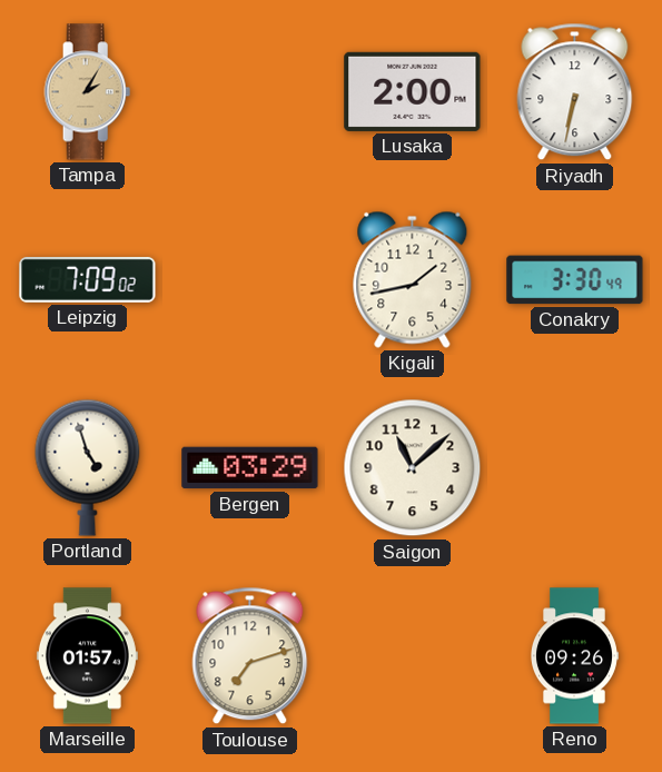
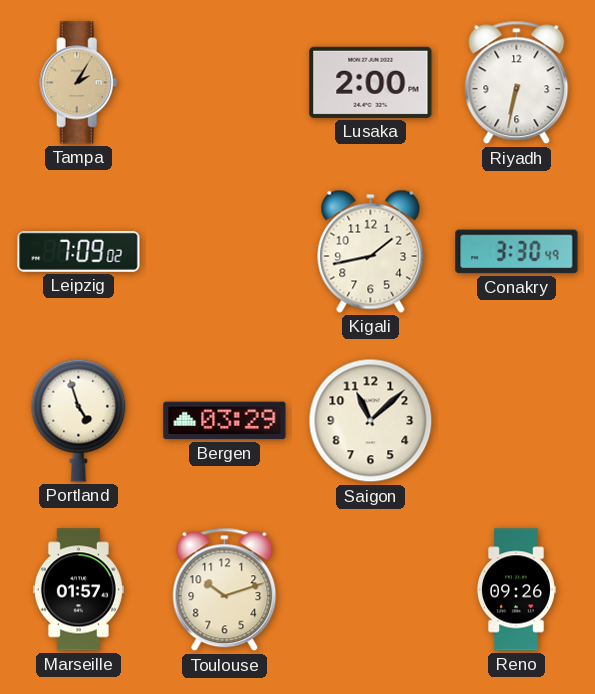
Toulouse: 7:12 -> 10:12 (225, 590)
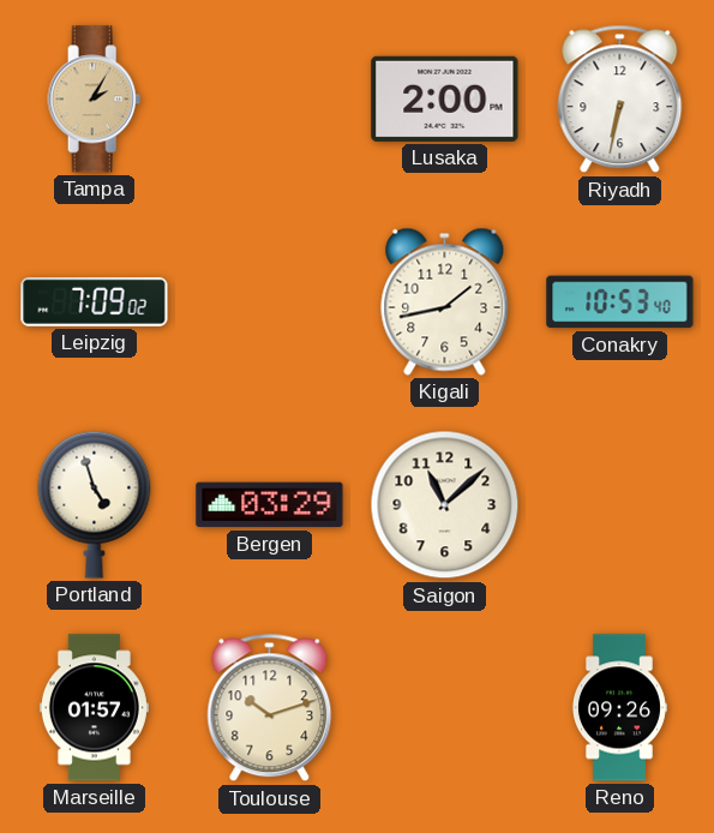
Conakry: 3:30 -> 10:53 (620, 302)
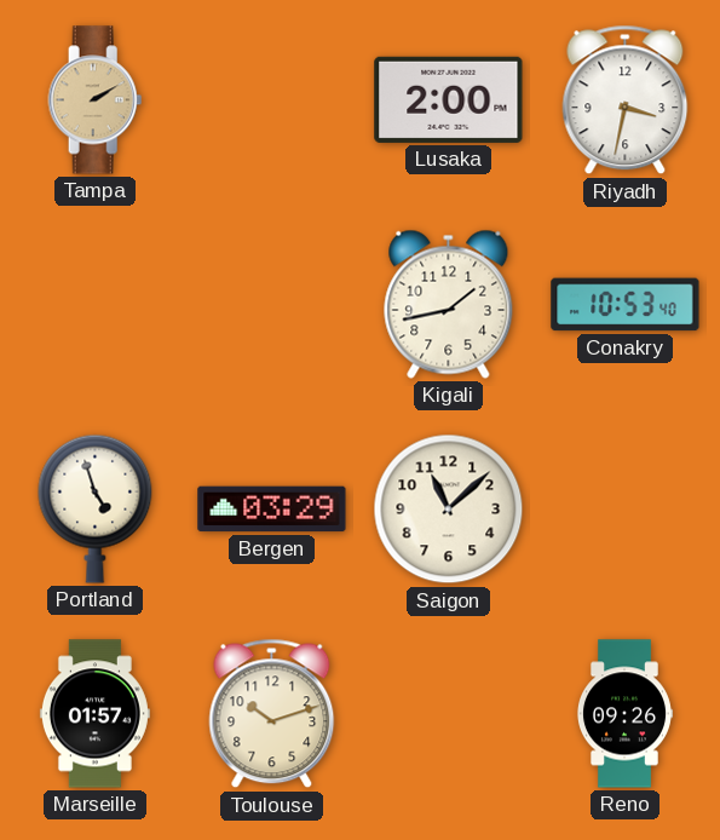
Tampa: 2:05 -> 2:10 (96, 100)
Riyadh: 6:32 -> 3:32 (626, 100)
Leipzig: 7:09 -> none (95, 301)
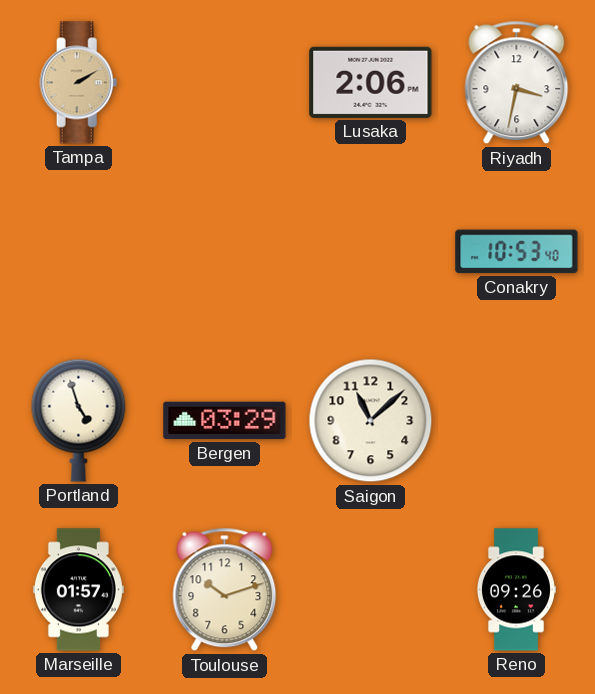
Lusaka: 2:00 -> 2:06 (371, 82)
Kigali: 1:43 -> none (449, 304)
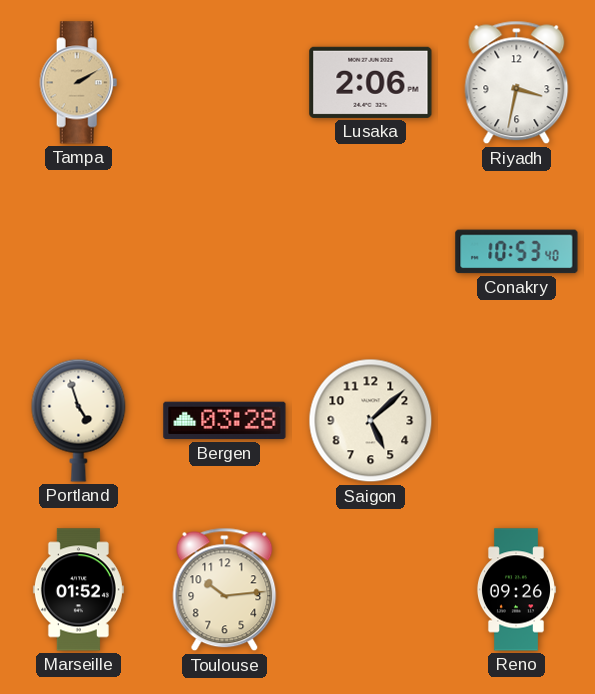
Bergen: 03:29 -> 03:28 (225, 421)
Saigon: 11:08 -> 5:08 (371, 421)
Marseille: 01:57 -> 01:52 (78, 590)
Toulouse: 10:12 -> 10:14 (225, 590)
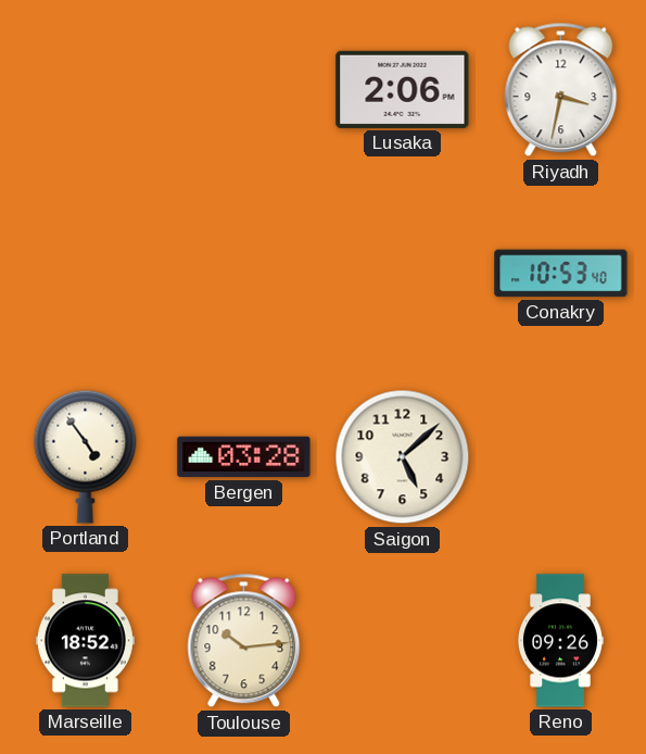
Tampa: 2:10 -> none (79, 83)
Portland: 4:57 -> 4:54 (86, 456)
Marseille: 01:52 -> 18:52 (85, 641)
